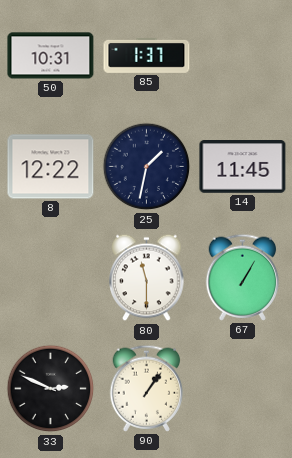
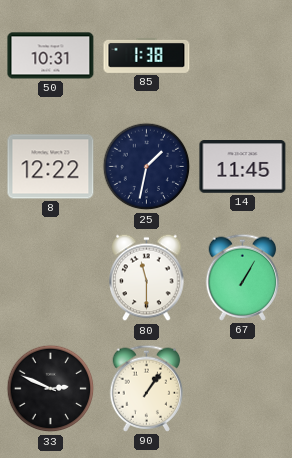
85: 1:37 -> 1:38 (147, 56)
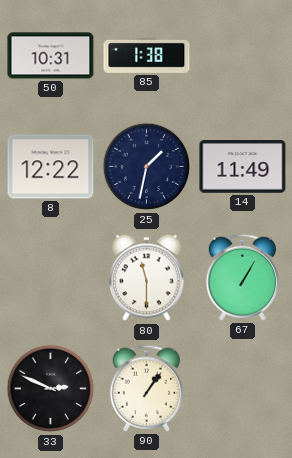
14: 11:45 -> 11:49 (243, 167)
